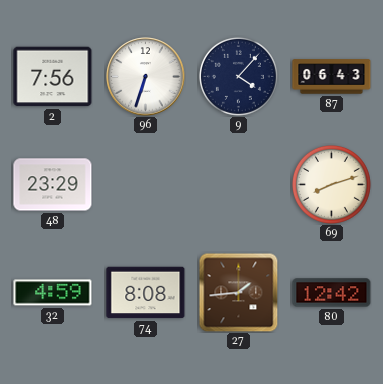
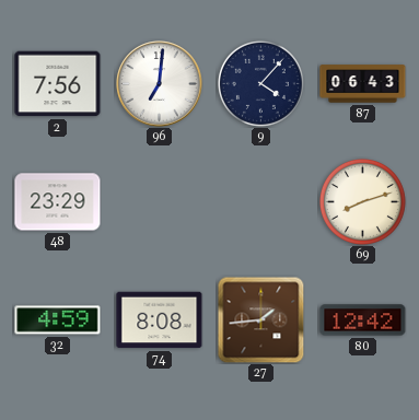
96: 6:33 -> 7:01 (160, 84)
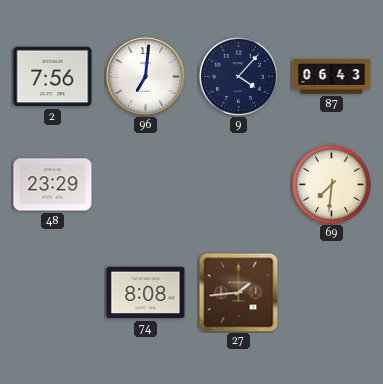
69: 8:12 -> 7:31 (331, 184)
32: 4:59 -> none (58, 320)
80: 12:42 -> none (363, 320)
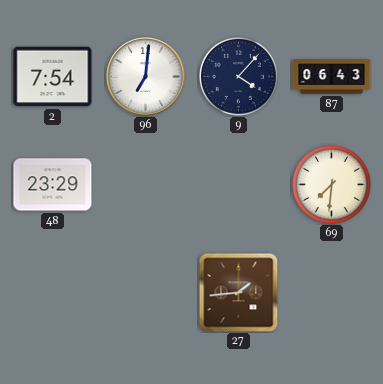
2: 7:56 -> 7:54 (53, 77)
74: 8:08 -> none (146, 293)
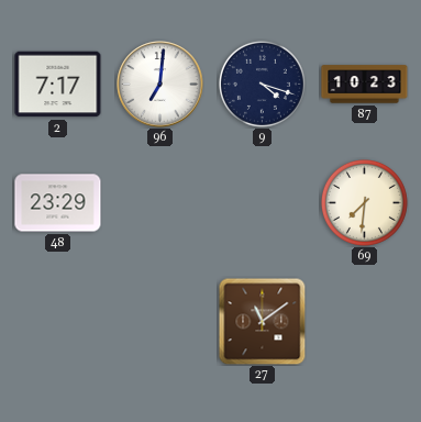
2: 7:54 -> 7:17 (58, 85)
9: 4:07 -> 4:18 (262, 84)
87: 06:43 -> 10:23 (365, 85)
27: 1:44 -> 11:09 (262, 321)
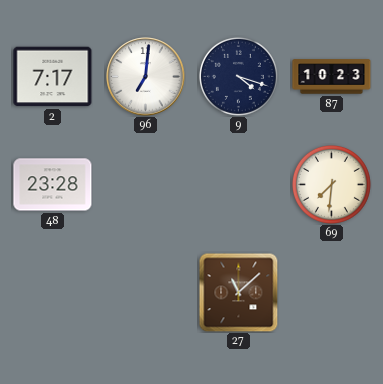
48: 23:29 -> 23:28 (53, 185)
27: 11:09 -> 11:08 (238, 292)
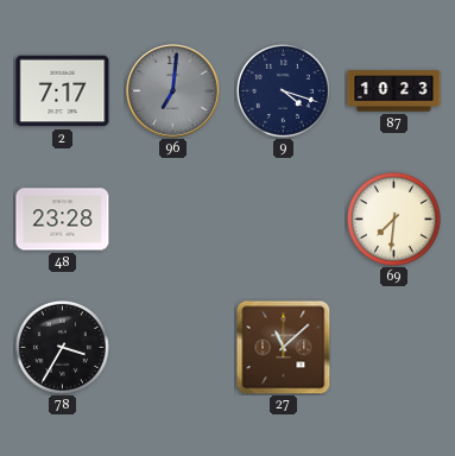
96 dial: white -> grey (173, 91)
78: none -> 3:35 (62, 347)
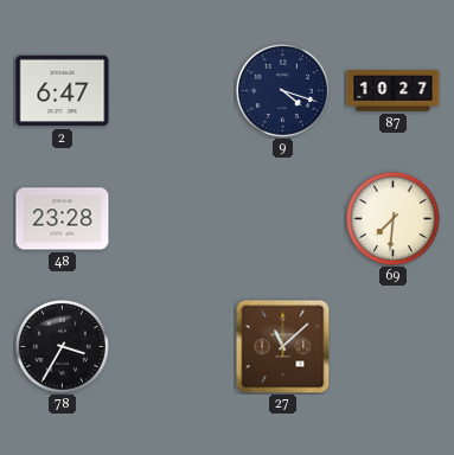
2: 7:17 -> 6:47 (63, 91)
96: 7:01 -> none (173, 91)
87: 10:23 -> 10:27 (394, 91)
